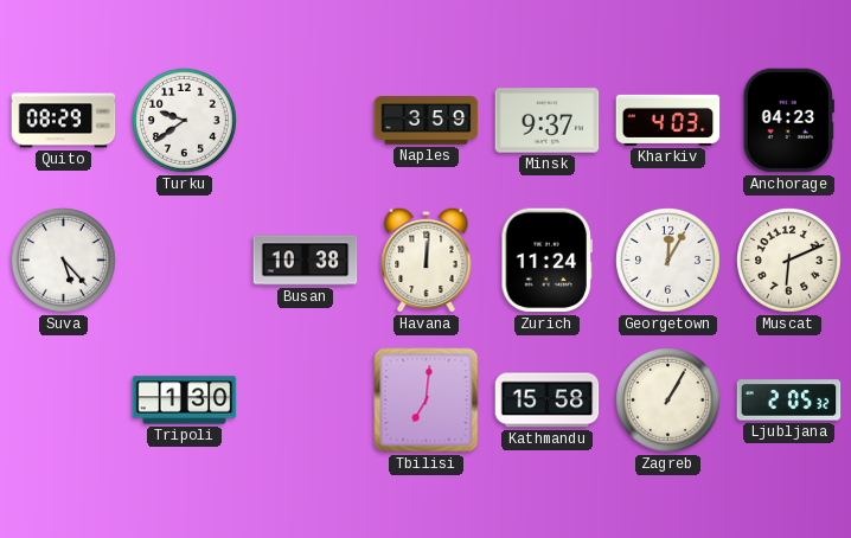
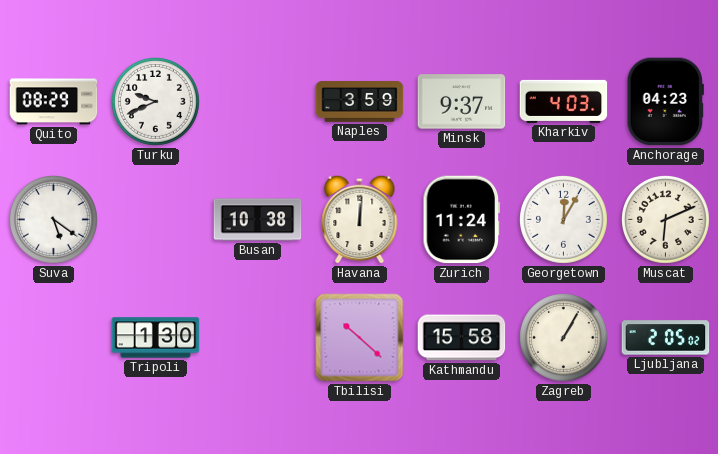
Turku: 9:39 -> 9:41 (156, 102)
Suva: 5:23 -> 5:21 (54, 220)
Tbilisi: 7:01 -> 10:22 (360, 338)
Ljubljana: 2:05:32 -> 2:05:02 (666, 338)
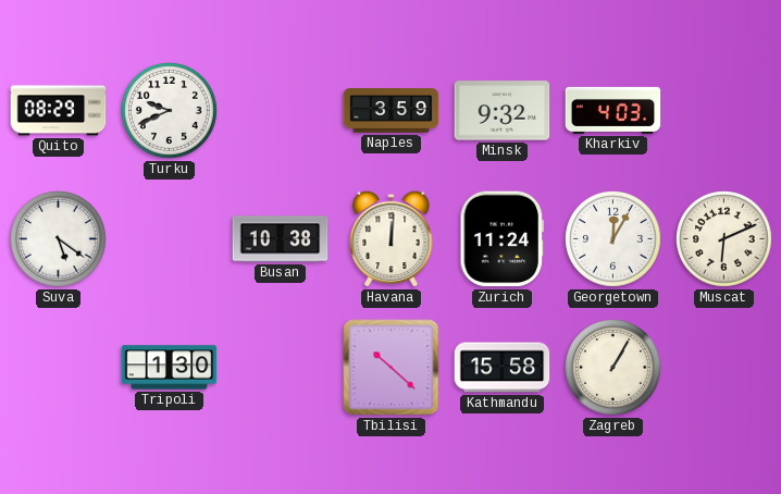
Minsk: 9:37 -> 9:32 (503, 111)
Anchorage: 04:23 -> none (665, 102)
Ljubljana: 2:05 -> none (666, 338)
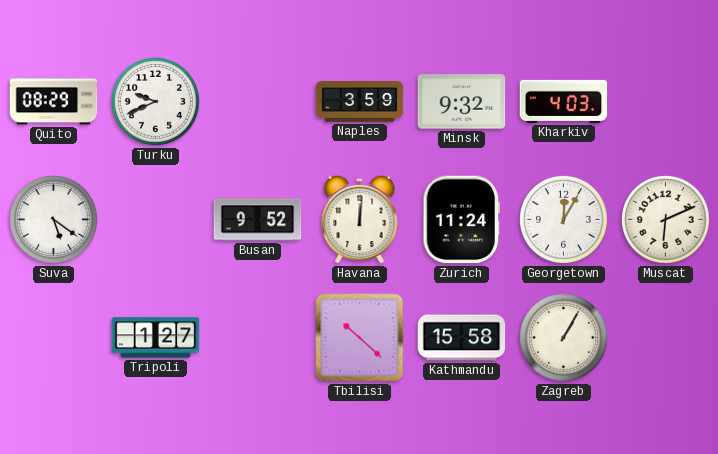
Busan: 10:38 -> 9:52 (258, 220)
Tripoli: 1:30 -> 1:27 (156, 338)
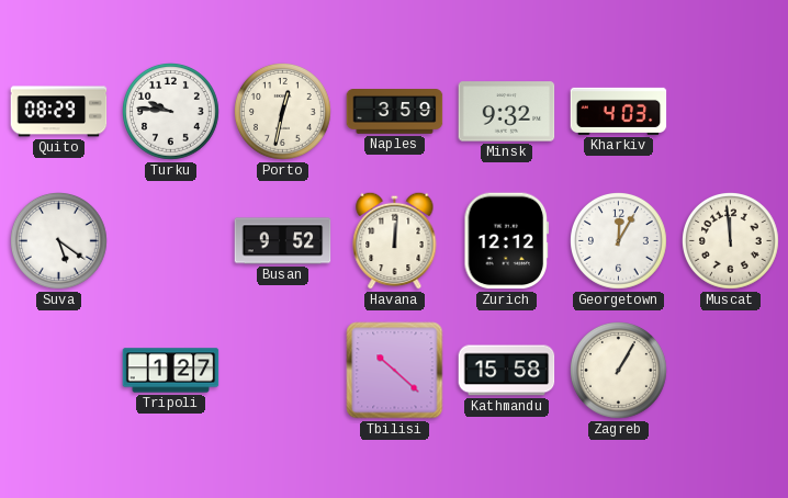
Turku: 9:41 -> 9:46 (171, 112)
Porto: none -> 12:32 (283, 112)
Zurich: 11:24 -> 12:12 (507, 241)
Muscat: 6:11 -> 11:59 (731, 241)
